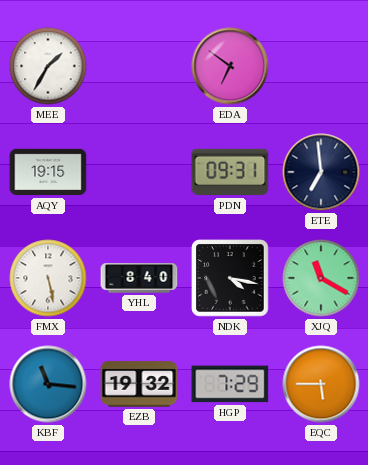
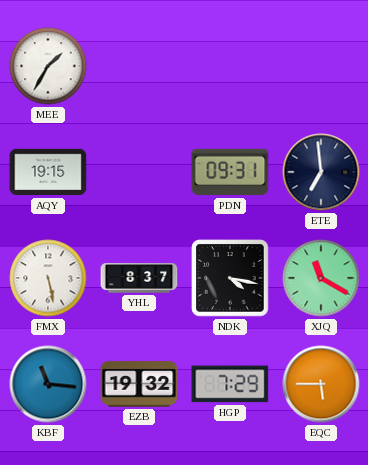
EDA: 6:51 -> none (230, 66)
YHL: 8:40 -> 8:37 (139, 278)
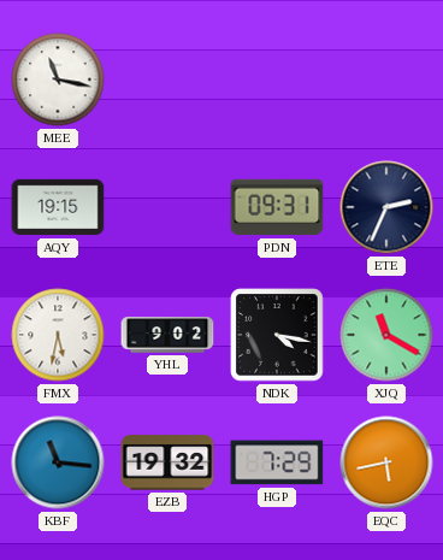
MEE: 1:35 -> 11:17 (58, 79)
ETE: 6:59 -> 2:34 (386, 207)
FMX: 5:28 -> 5:32 (58, 335)
YHL: 8:37 -> 9:02 (167, 335)
EQC: 5:45 -> 5:43 (386, 462)
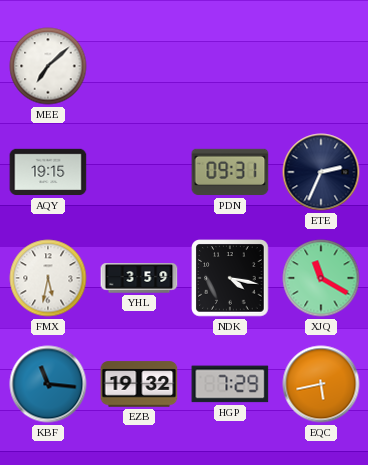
MEE: 11:17 -> 7:08 (48, 66)
YHL: 9:02 -> 3:59 (139, 278)
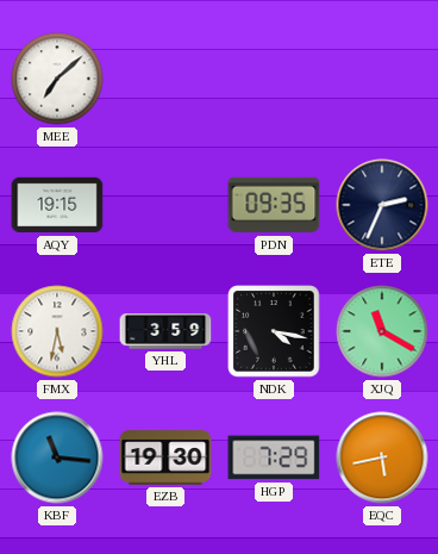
PDN: 09:31 -> 09:35 (274, 205)
EZB: 19:32 -> 19:30 (165, 457)
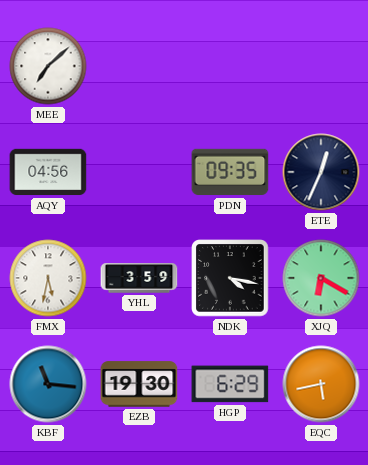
AQY: 19:15 -> 04:56 (48, 172)
ETE: 2:34 -> 12:34 (321, 172)
XJQ: 11:20 -> 6:20 (321, 278)
HGP: 7:29 -> 6:29 (230, 384)
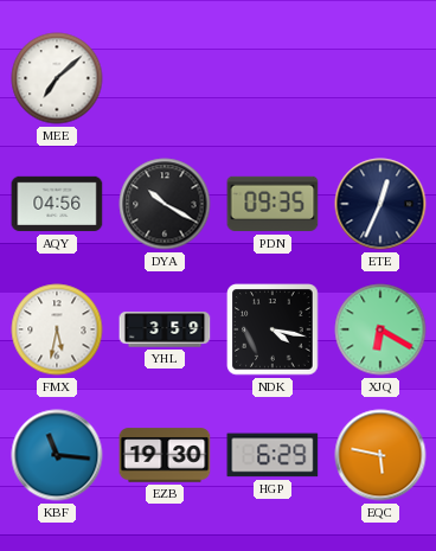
DYA: none -> 10:20 (165, 204)
EQC: 5:43 -> 5:47 (380, 455)
